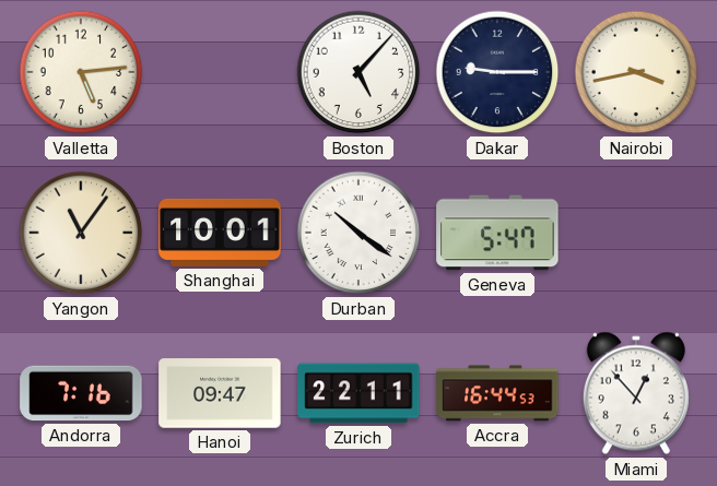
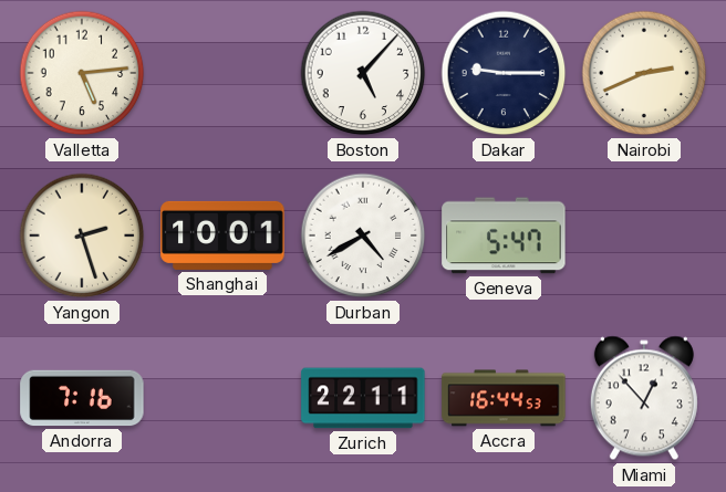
Nairobi: 3:43 -> 2:41 (644, 73)
Yangon: 11:06 -> 2:27 (82, 235)
Durban: 10:21 -> 4:40 (363, 235)
Hanoi: 09:47 -> none (220, 393)
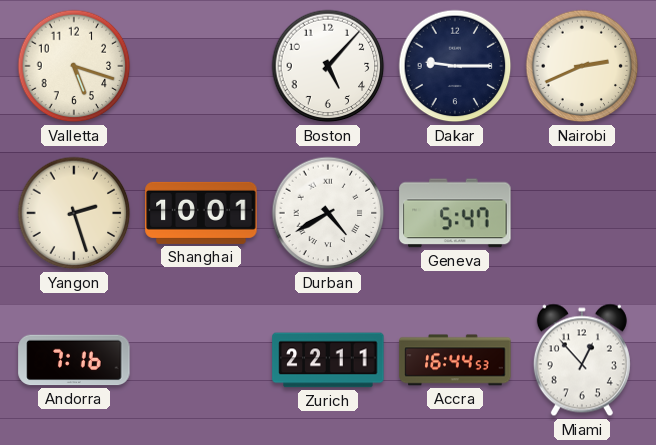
Valletta: 5:14 -> 5:18 (74, 66)
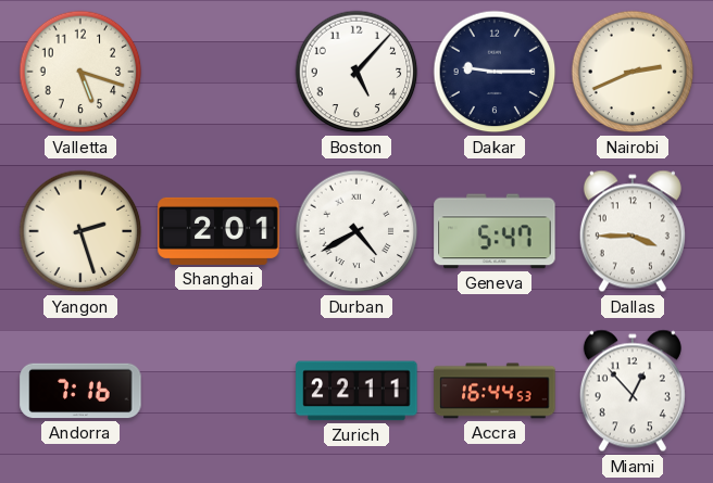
Shanghai: 10:01 -> 2:01 (218, 231)
Dallas: none -> 3:45 (633, 231)
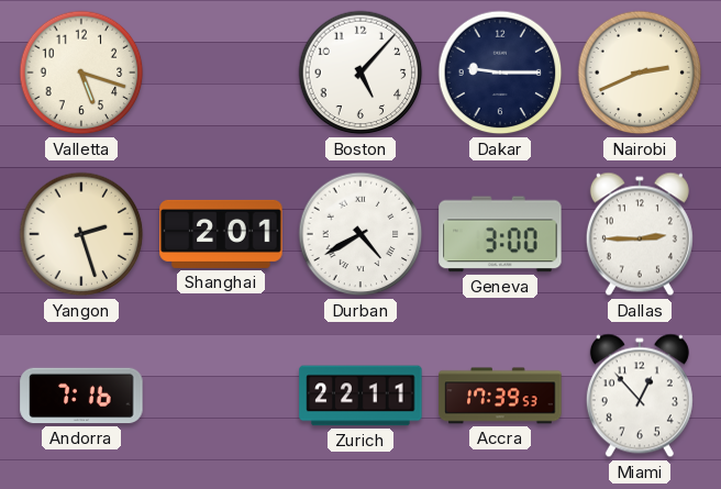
Geneva: 5:47 -> 3:00 (500, 234)
Dallas: 3:45 -> 2:45 (640, 234)
Accra: 16:44 -> 17:39 (500, 396)
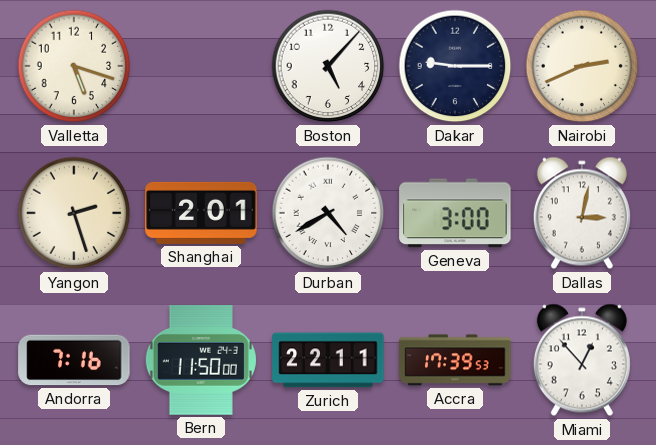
Dallas: 2:45 -> 3:02 (582, 213)
Bern: none -> 11:50 (201, 361)
